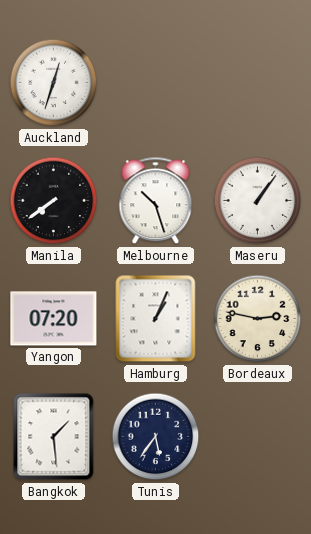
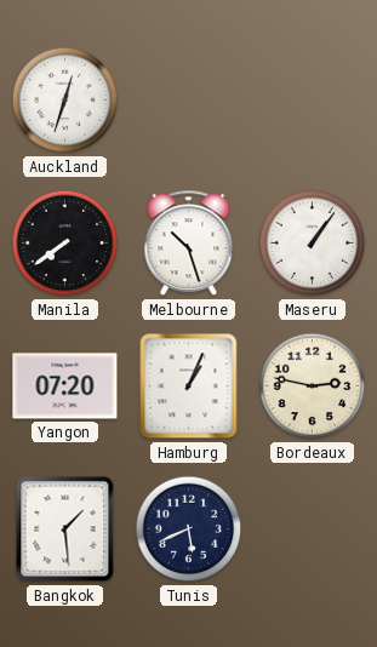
Tunis: 5:36 -> 5:41 (189, 529)
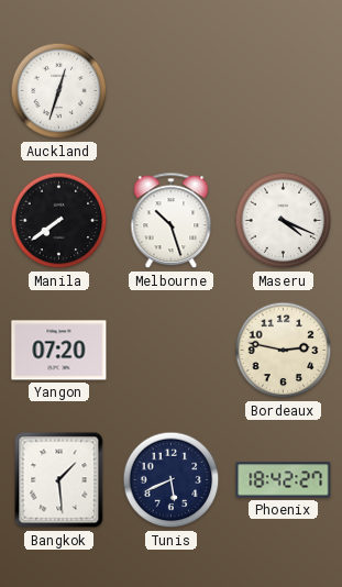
Maseru: 1:06 -> 4:19 (284, 221)
Hamburg: 1:04 -> none (189, 387)
Phoenix: none -> 18:42 (284, 480)
